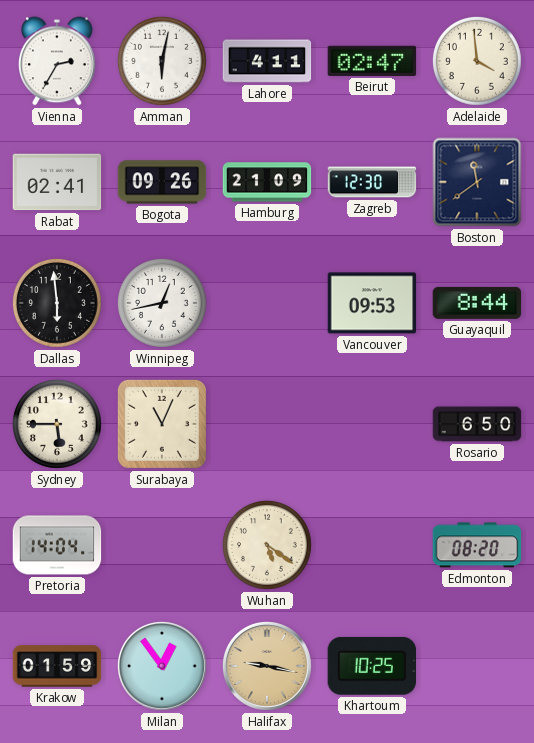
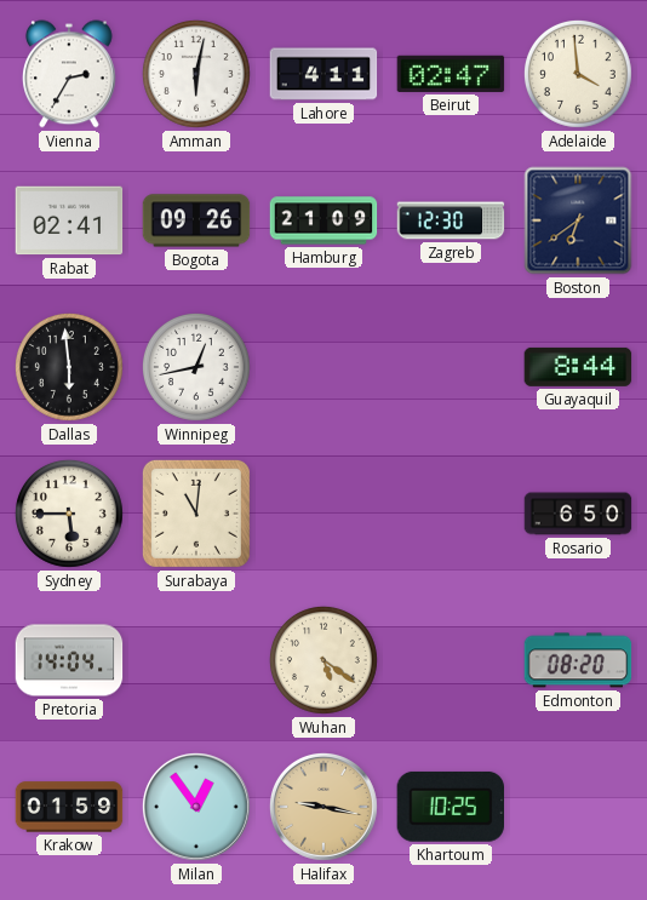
Boston: 11:39 -> 6:39 (578, 220)
Vancouver: 09:53 -> none (372, 303)
Surabaya: 11:04 -> 11:01 (196, 514)
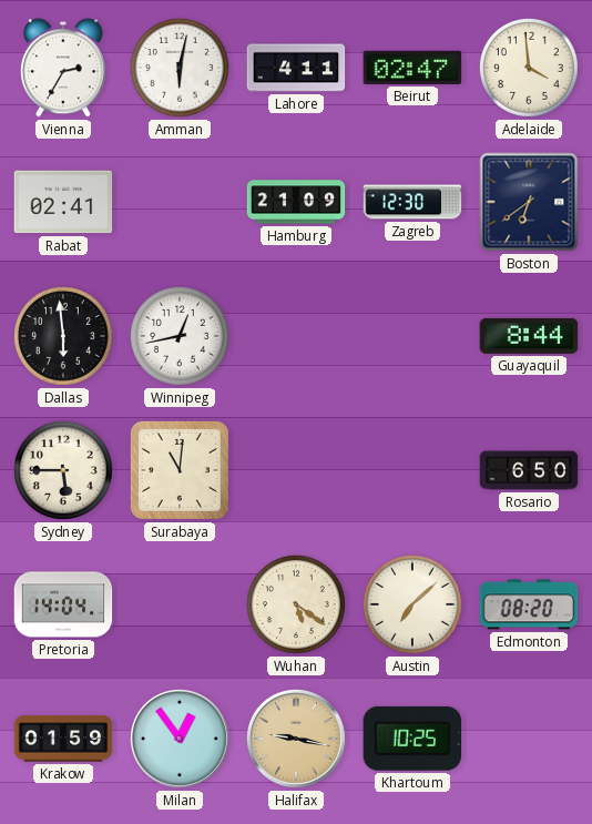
Bogota: 09:26 -> none (196, 220)
Austin: none -> 7:08 (412, 604)
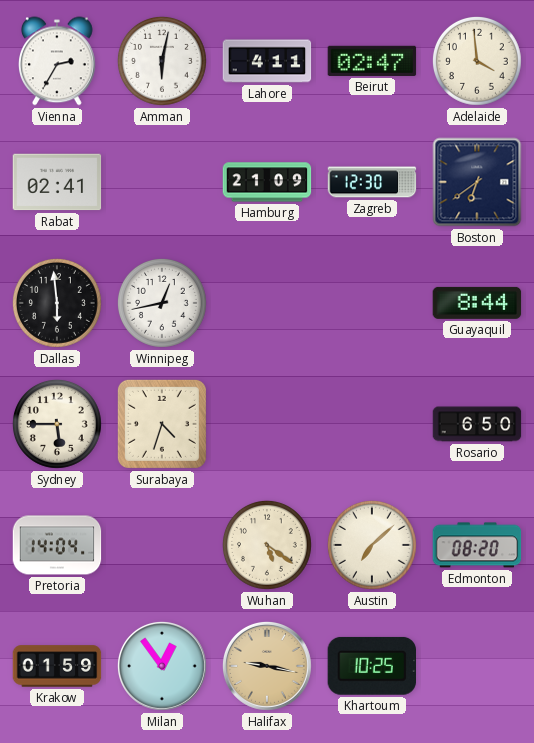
Surabaya: 11:01 -> 4:33 (162, 424)
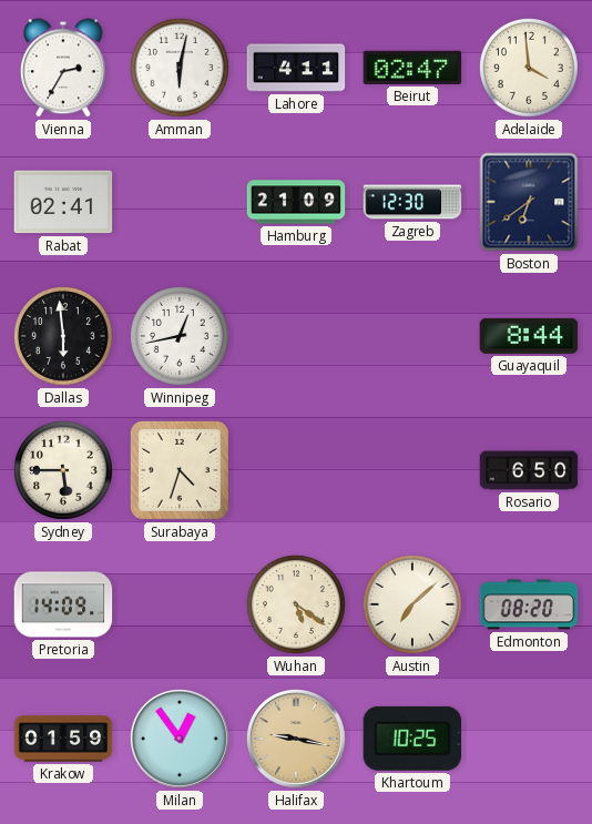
Pretoria: 14:04 -> 14:09 (63, 604)
